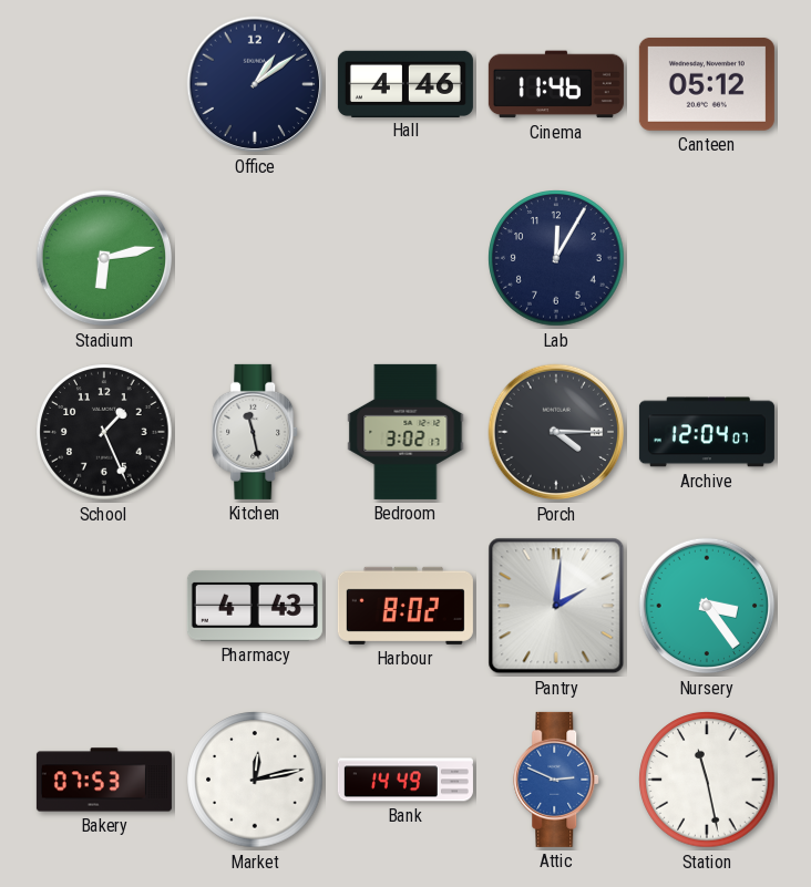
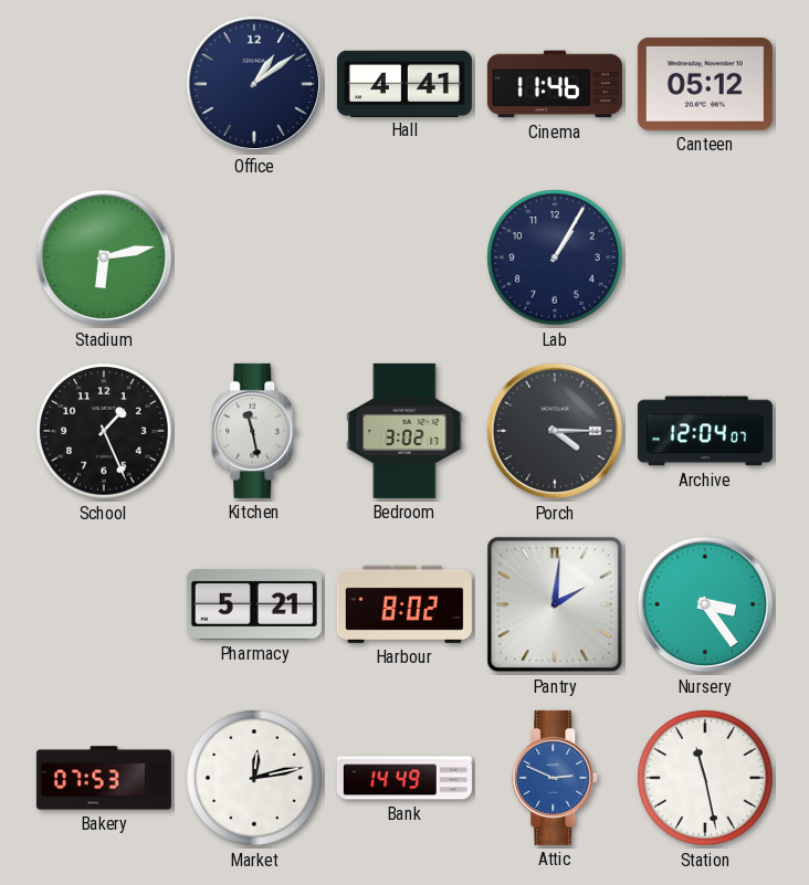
Hall: 4:46 -> 4:41 (404, 83)
Lab: 12:05 -> 1:05 (555, 257)
Pharmacy: 4:43 -> 5:21 (254, 604)
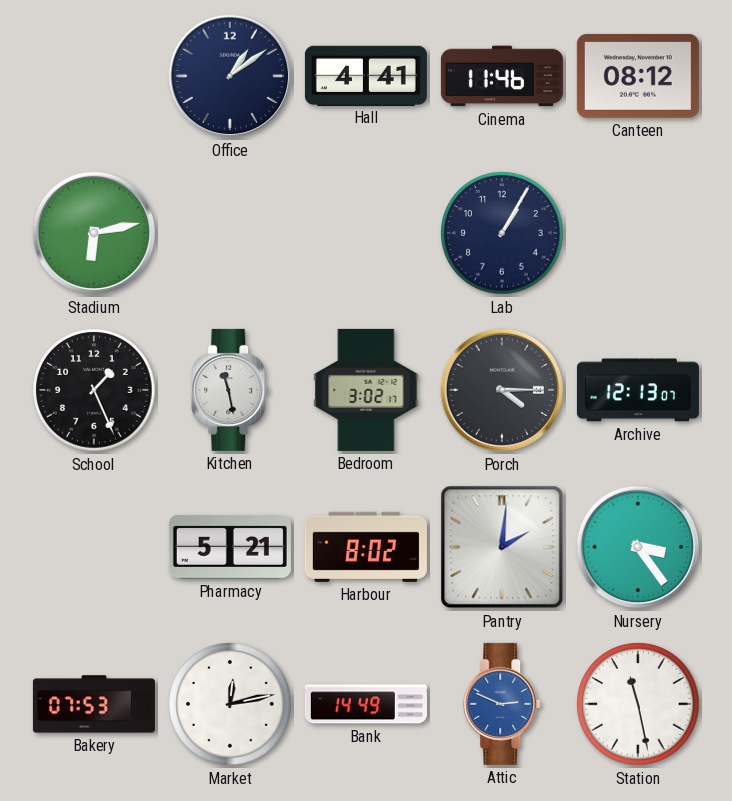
Canteen: 05:12 -> 08:12 (638, 76)
Archive: 12:04 -> 12:13 (638, 390)
